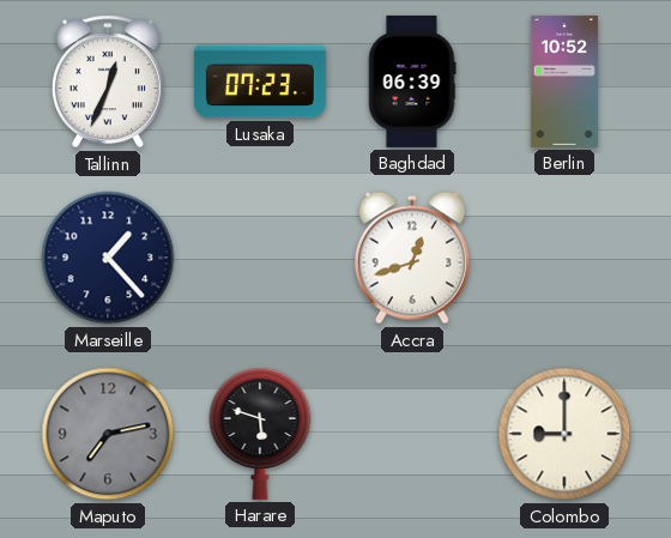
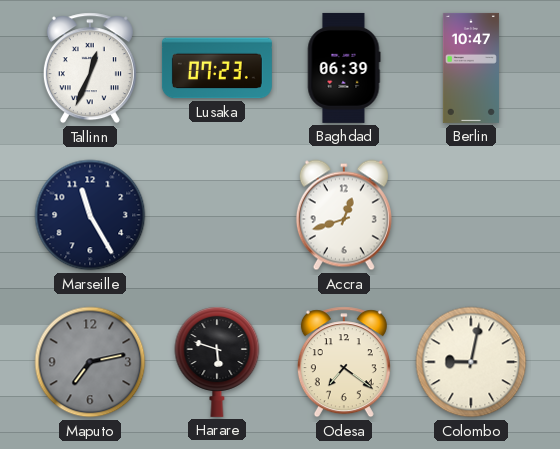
Berlin: 10:52 -> 10:47 (471, 68)
Marseille: 1:23 -> 11:25 (90, 215)
Odesa: none -> 7:21 (344, 362)
Colombo: 9:00 -> 9:02 (471, 362)
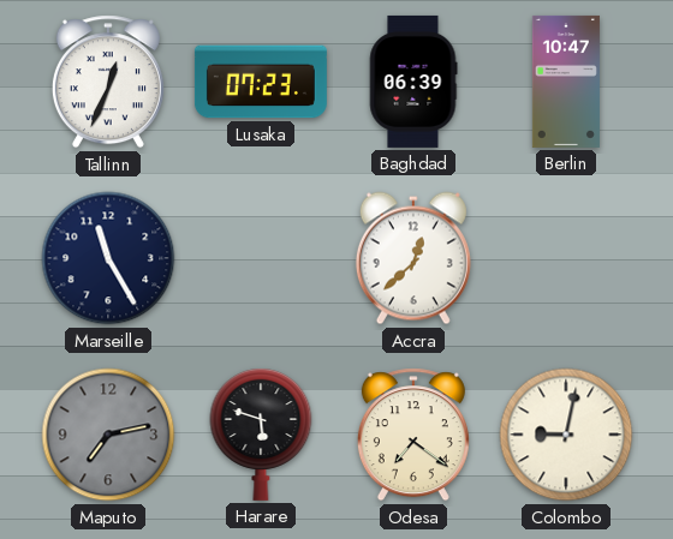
Accra: 12:42 -> 12:38 (413, 258)
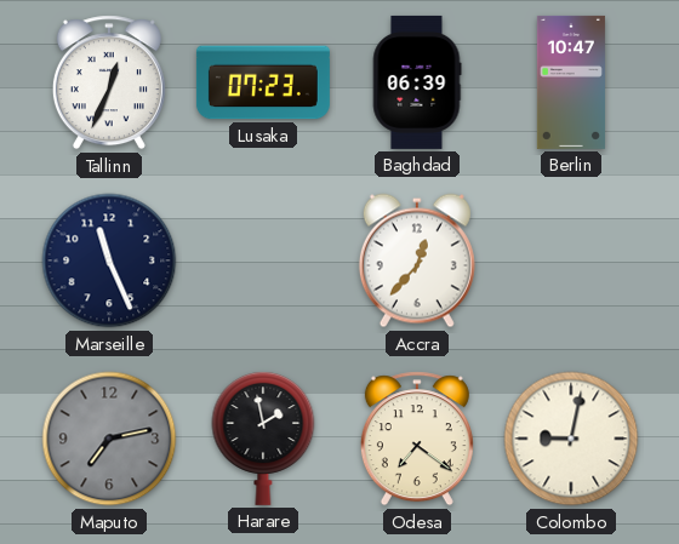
Marseille: 11:25 -> 11:26 (109, 260)
Accra: 12:38 -> 12:37 (417, 260)
Harare: 5:48 -> 1:58 (263, 439)
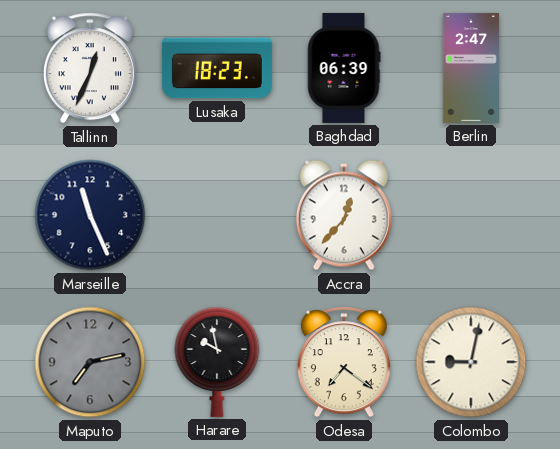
Lusaka: 07:23 -> 18:23 (217, 68)
Berlin: 10:47 -> 2:47 (471, 68)
Harare: 1:58 -> 9:58 (217, 362)
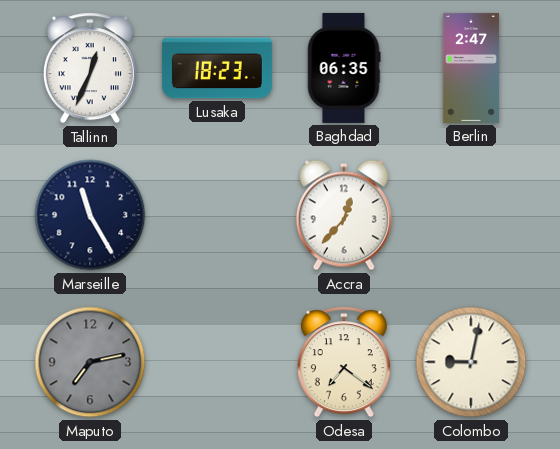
Baghdad: 06:39 -> 06:35 (344, 68)
Marseille: 11:26 -> 11:25 (90, 215)
Harare: 9:58 -> none (217, 362)
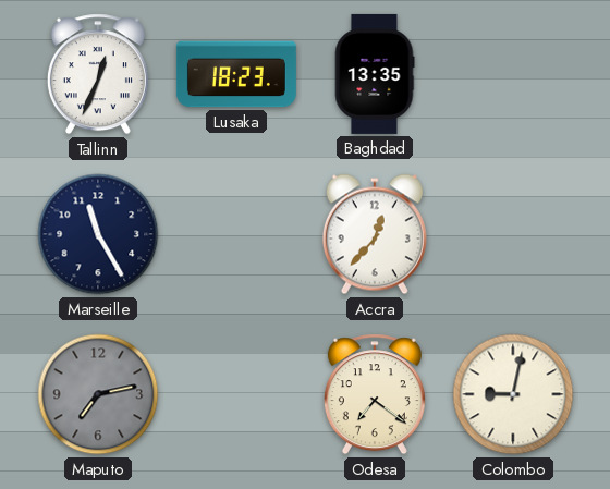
Baghdad: 06:35 -> 13:35 (375, 74)
Berlin: 2:47 -> none (471, 68)
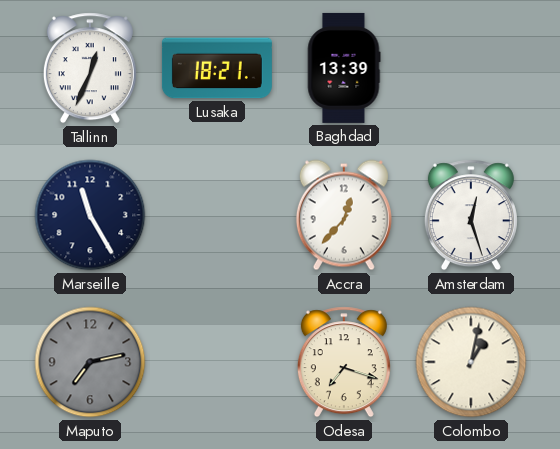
Lusaka: 18:23 -> 18:21 (217, 68)
Baghdad: 13:35 -> 13:39 (344, 68)
Amsterdam: none -> 12:27 (471, 215)
Odesa: 7:21 -> 7:18 (344, 362)
Colombo: 9:02 -> 1:02 (471, 362)
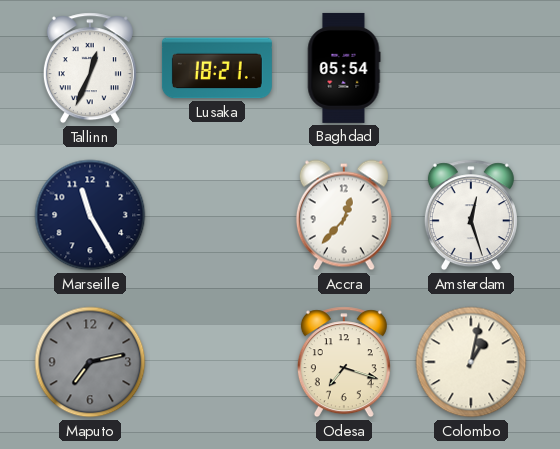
Baghdad: 13:39 -> 05:54 (344, 68)
